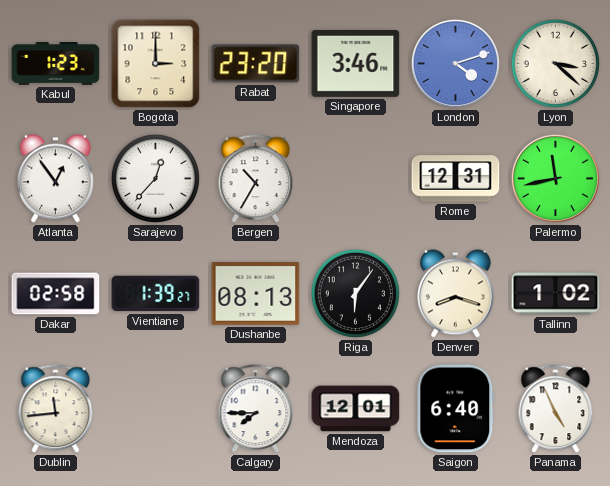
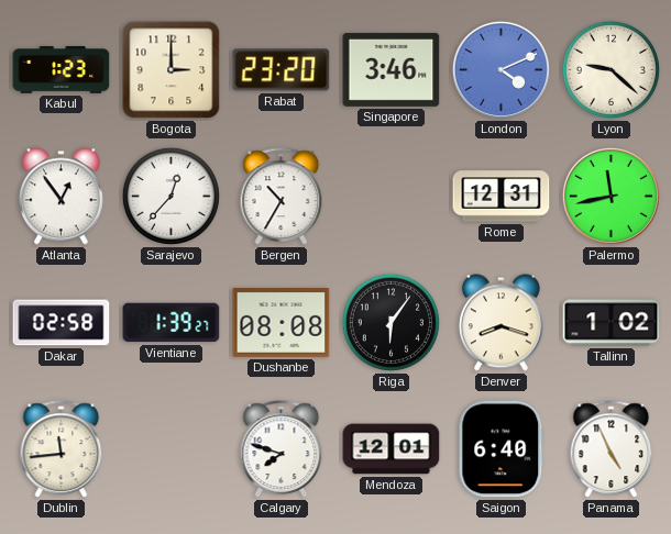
London: 4:12 -> 4:11 (501, 69)
Lyon: 3:22 -> 9:22 (610, 69)
Dushanbe: 08:13 -> 08:08 (282, 323)
Calgary: 7:45 -> 7:48 (282, 449)
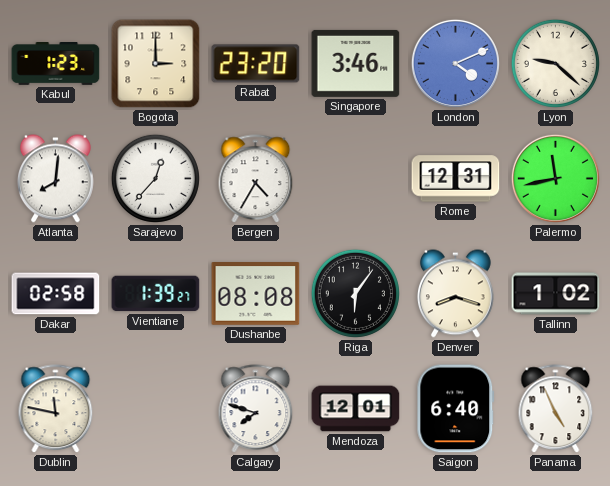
Atlanta: 12:54 -> 8:01 (55, 179)
Bergen: 10:35 -> 4:35 (256, 179)
Dublin: 11:44 -> 11:47 (56, 409)
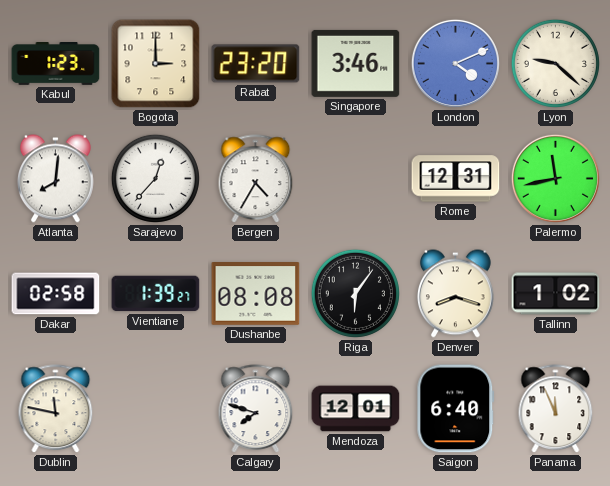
Panama: 4:56 -> 11:56 (556, 409)
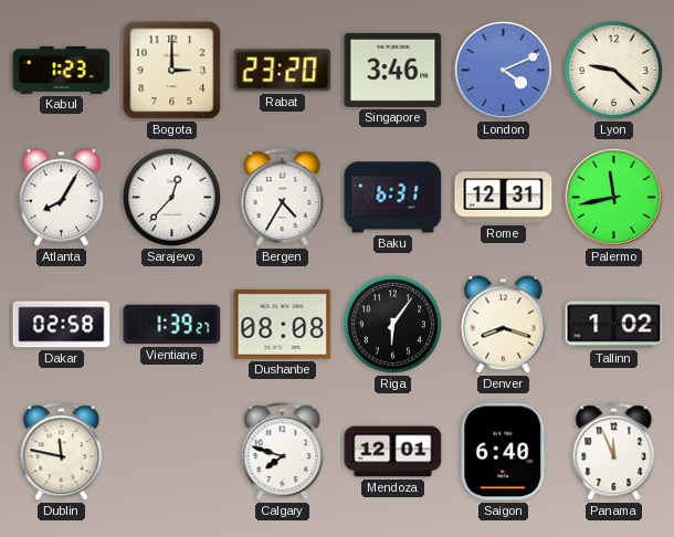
Atlanta: 8:01 -> 8:05 (61, 198)
Baku: none -> 6:31 (393, 198)
